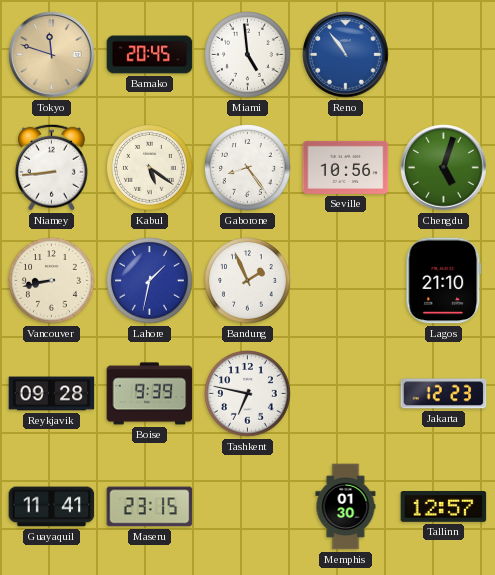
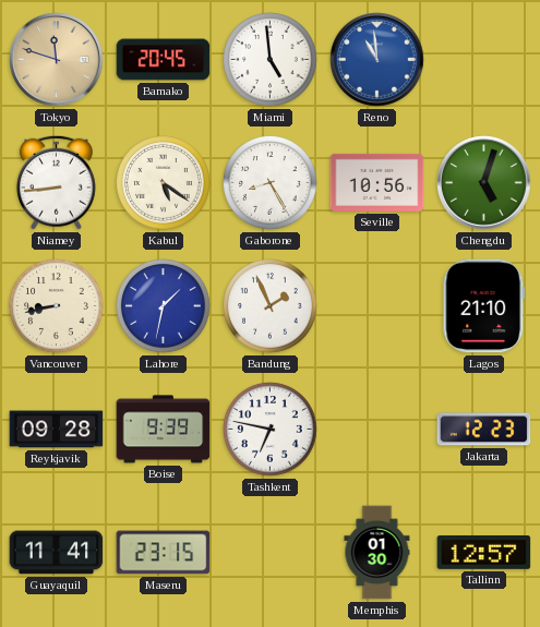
Reno: 10:54 -> 10:59 (377, 60)
Gaborone: 8:24 -> 8:25 (271, 183)
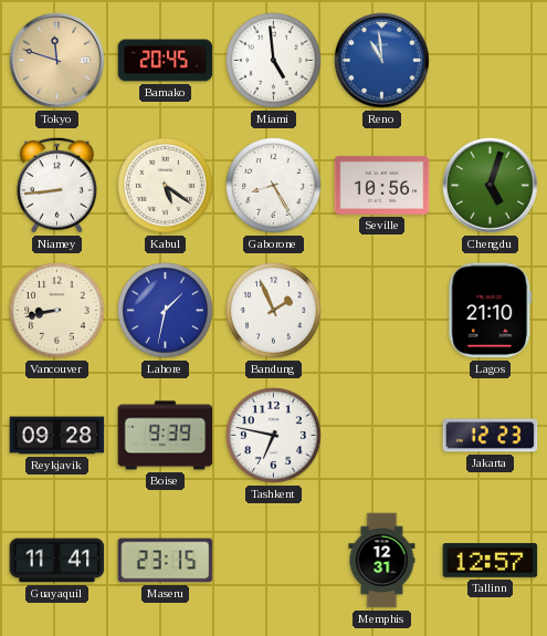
Memphis: 01:30 -> 12:31 (382, 561)
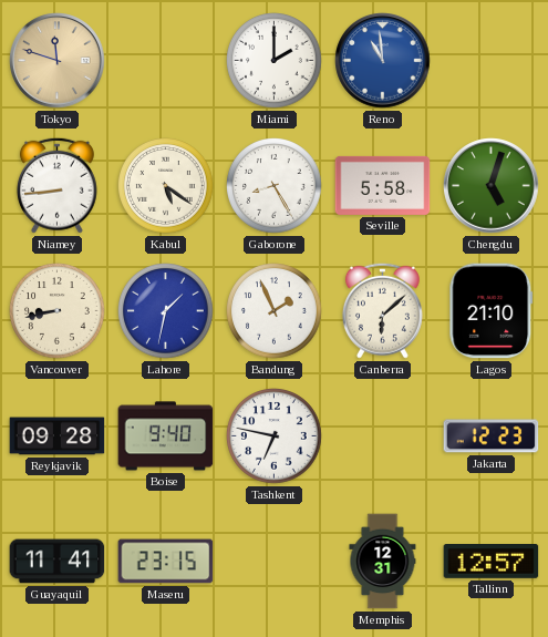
Bamako: 20:45 -> none (166, 61)
Miami: 4:59 -> 2:00 (275, 61)
Seville: 10:56 -> 5:58 (383, 185)
Canberra: none -> 6:08 (382, 310)
Boise: 9:39 -> 9:40 (166, 436)
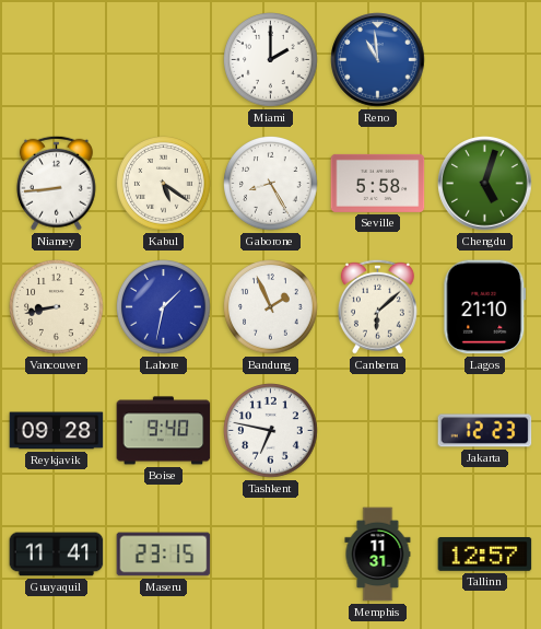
Tokyo: 11:48 -> none (58, 61)
Memphis: 12:31 -> 11:31 (378, 555)
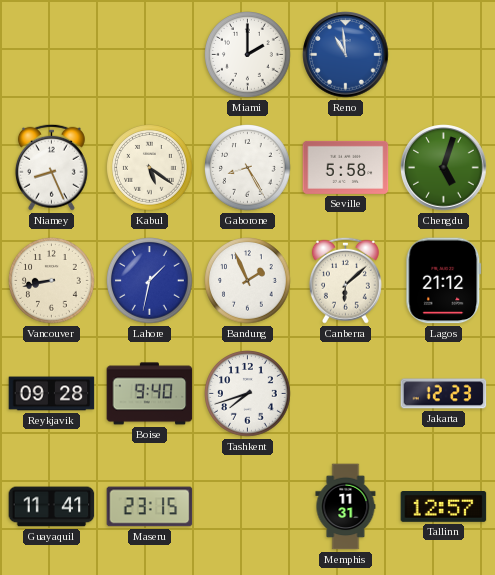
Niamey: 8:44 -> 8:26 (51, 167)
Lagos: 21:10 -> 21:12 (444, 281)
Tashkent: 6:47 -> 7:42 (248, 394)
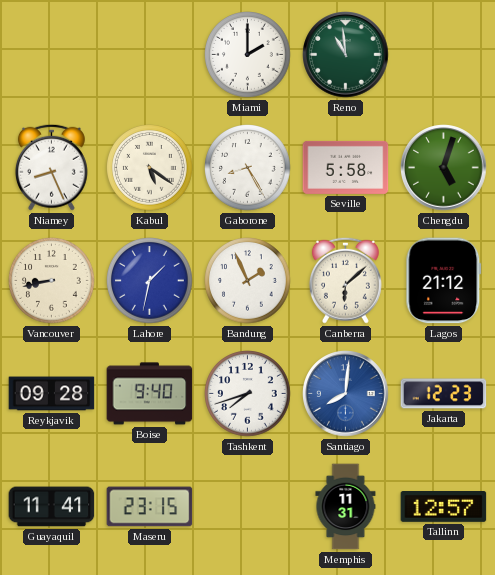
Reno dial: blue -> green (346, 55)
Santiago: none -> 8:01 (346, 394)
